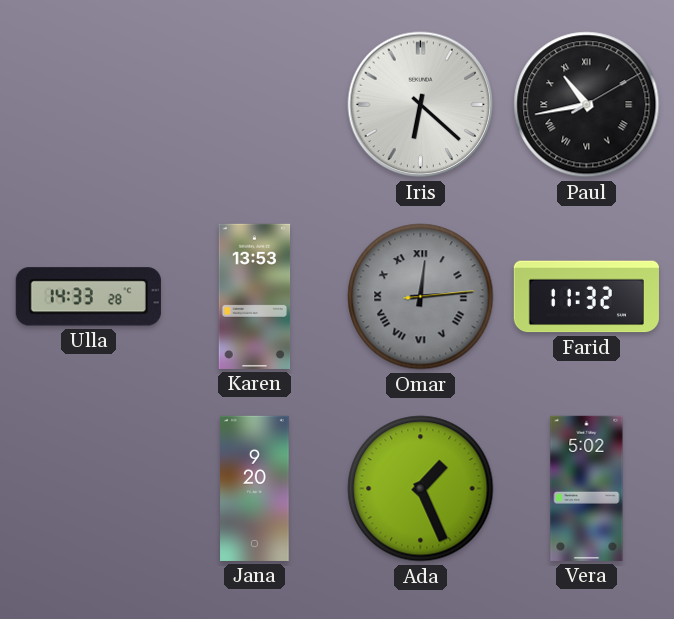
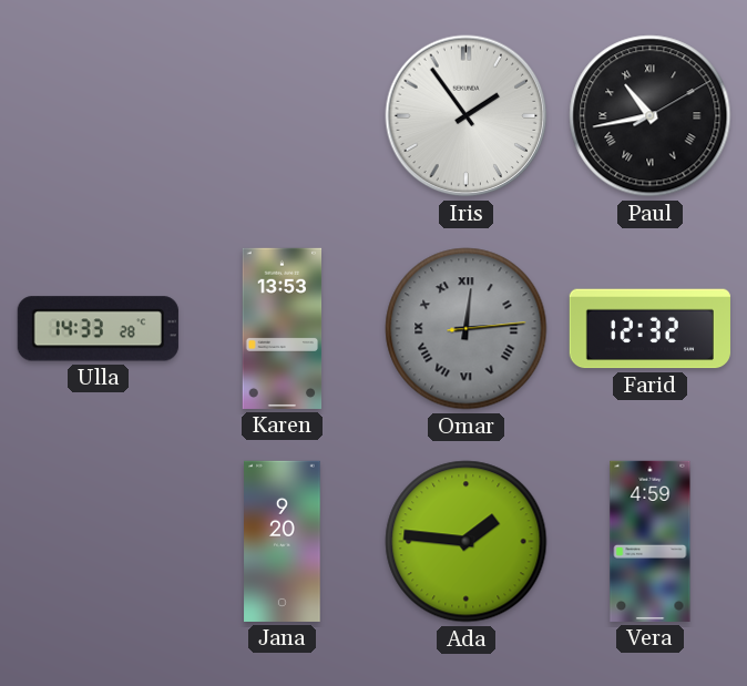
Iris: 6:22 -> 1:54 (467, 116)
Farid: 11:32 -> 12:32 (649, 329)
Ada: 1:26 -> 1:46 (467, 542)
Vera: 5:02 -> 4:59 (651, 541)
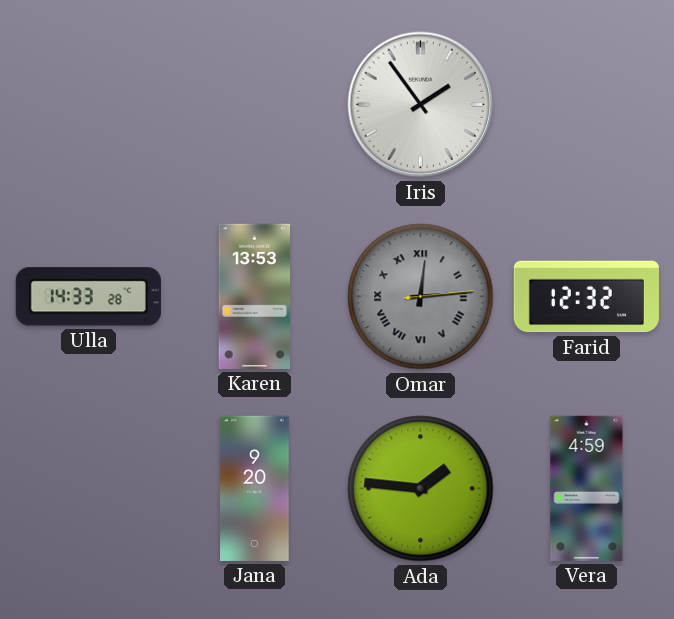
Paul: 10:43 -> none (651, 116)
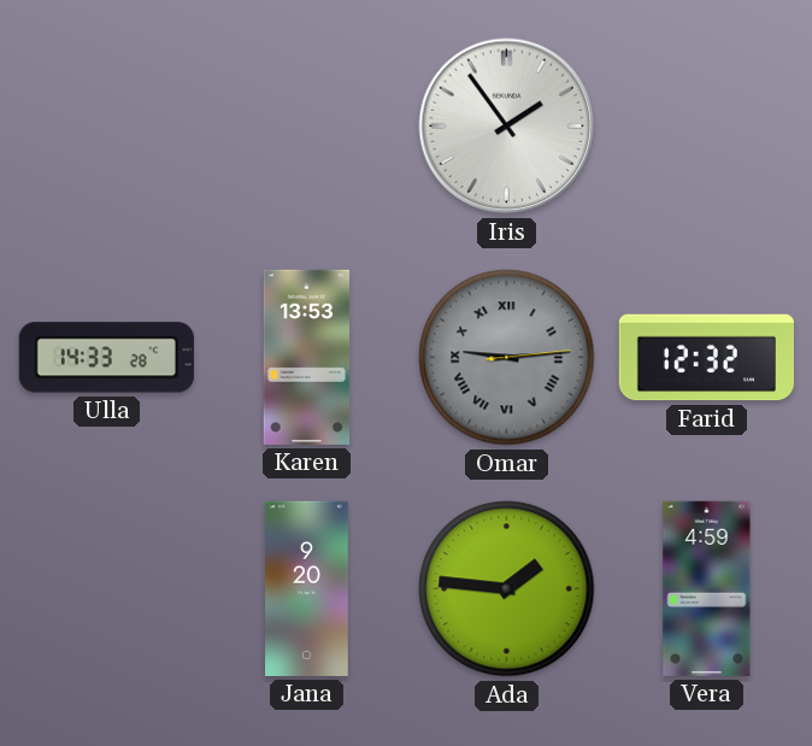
Omar: 12:14 -> 9:14 (507, 358)
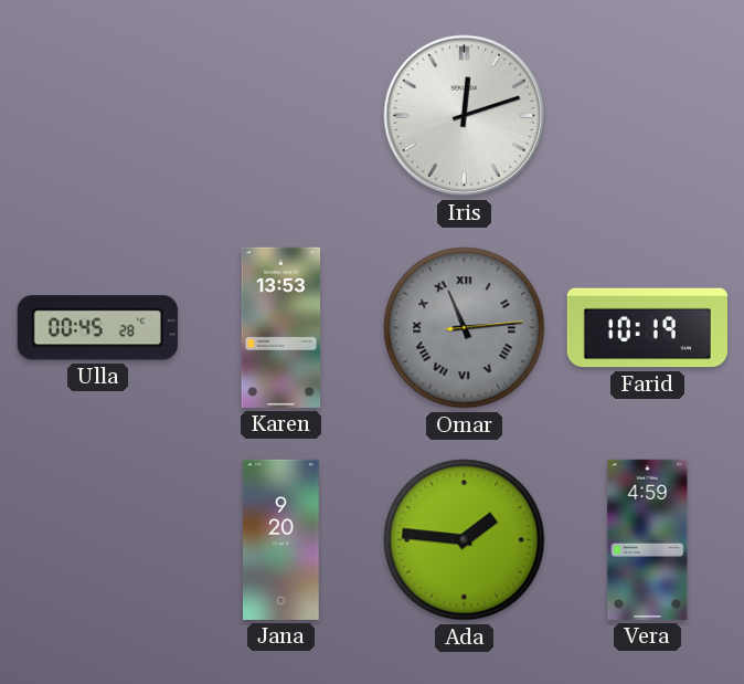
Iris: 1:54 -> 12:12 (465, 116)
Ulla: 14:33 -> 00:45 (97, 328)
Omar: 9:14 -> 11:14 (465, 328)
Farid: 12:32 -> 10:19 (647, 328)
